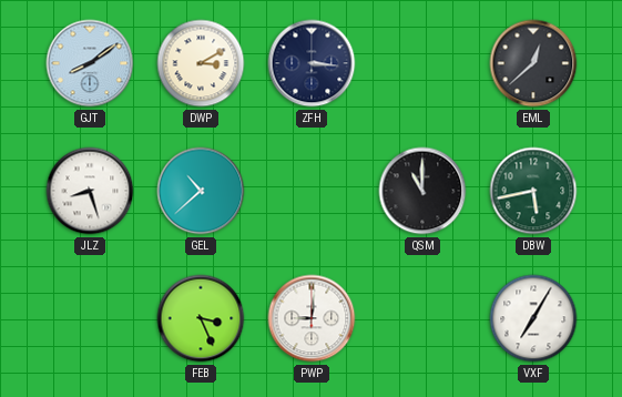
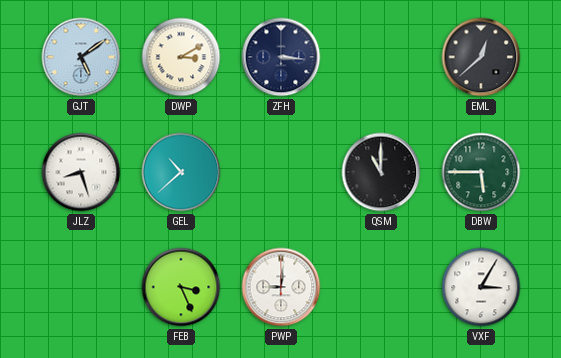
GJT: 8:09 -> 5:09 (81, 57)
DBW: 5:43 -> 5:45 (481, 172)
VXF: 7:05 -> 3:05 (481, 287)
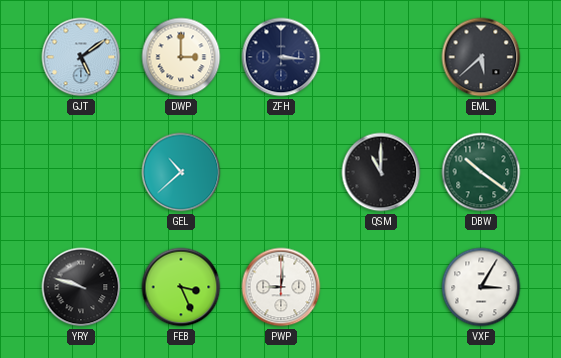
DWP: 3:10 -> 3:00 (181, 57)
EML: 12:38 -> 5:38 (481, 57)
JLZ: 8:27 -> none (81, 172)
DBW: 5:45 -> 10:21 (481, 172)
YRY: none -> 9:48 (81, 287)
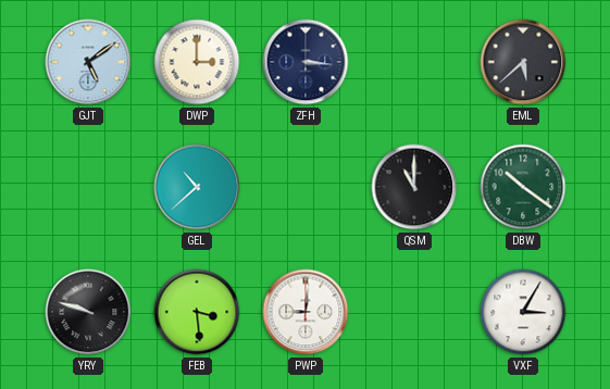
FEB: 3:26 -> 3:29 (197, 312)
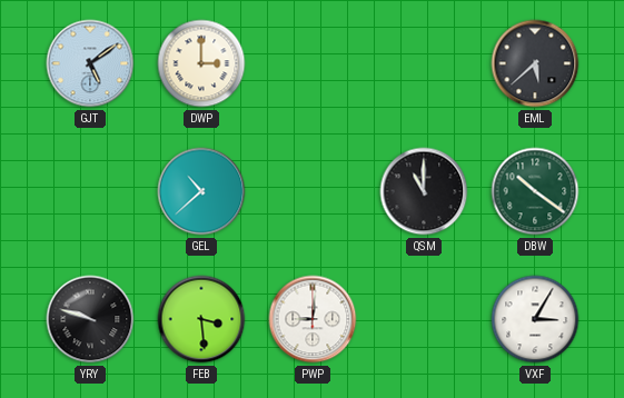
ZFH: 3:16 -> none (306, 62)
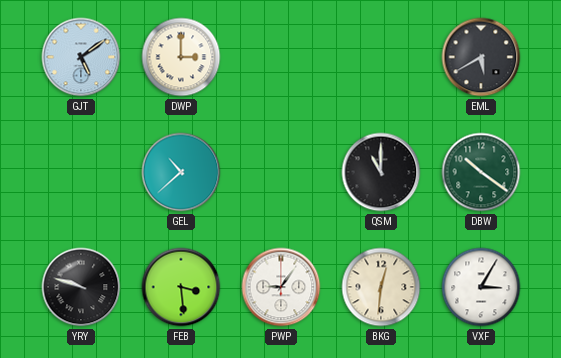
EML: 5:38 -> 5:40 (481, 57)
PWP: 9:01 -> 9:06 (281, 287)
BKG: none -> 12:31 (381, 287)
